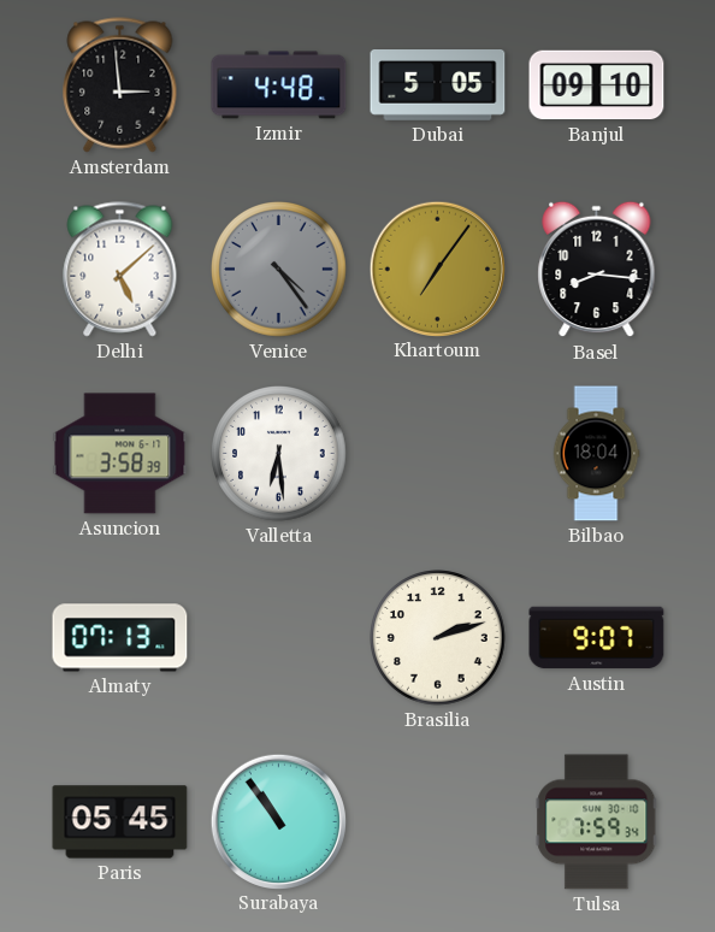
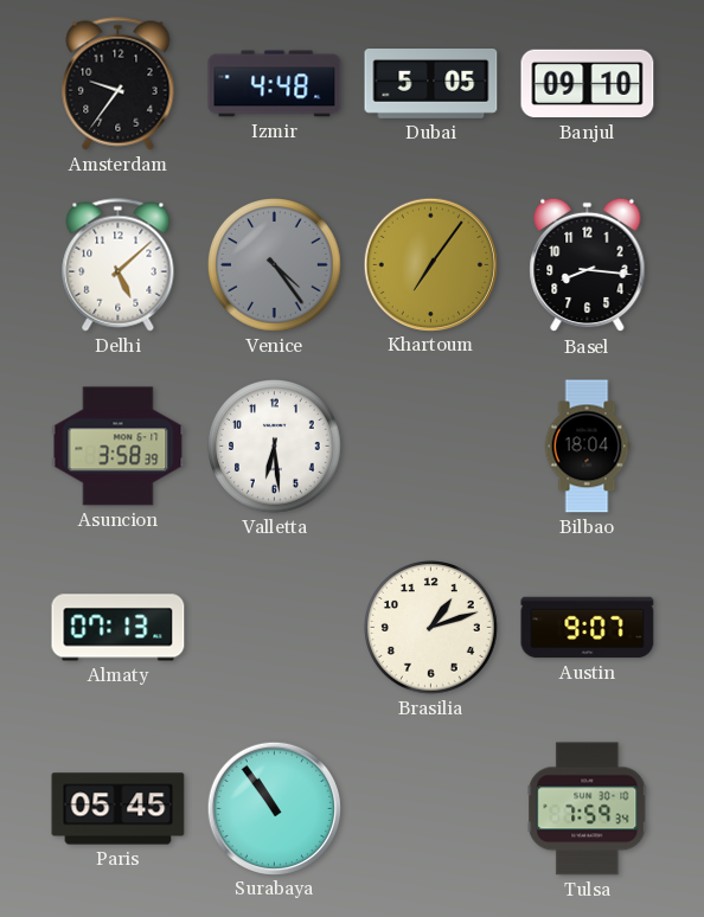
Amsterdam: 2:59 -> 9:36 (119, 84)
Brasilia: 2:12 -> 1:12 (431, 628)
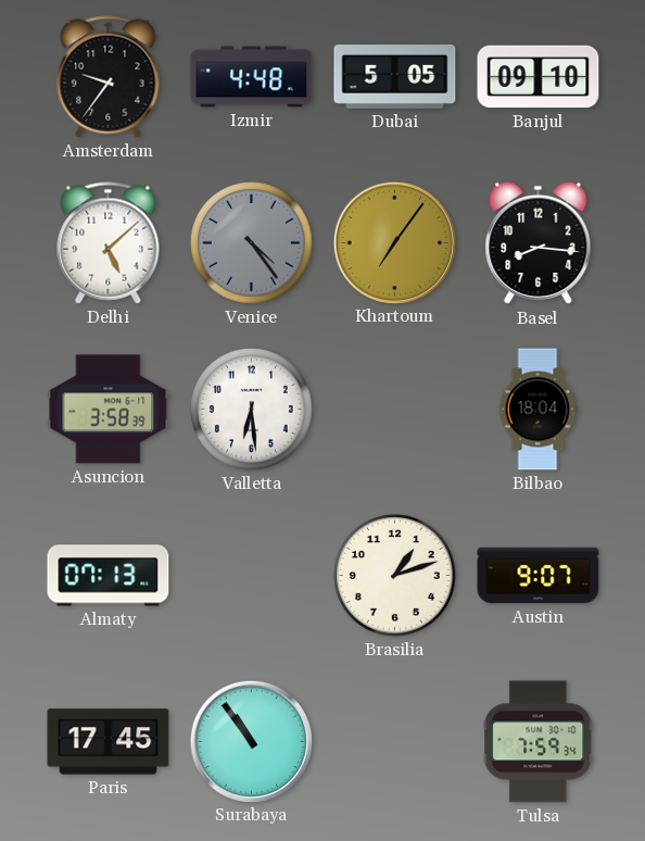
Paris: 05:45 -> 17:45 (109, 742)
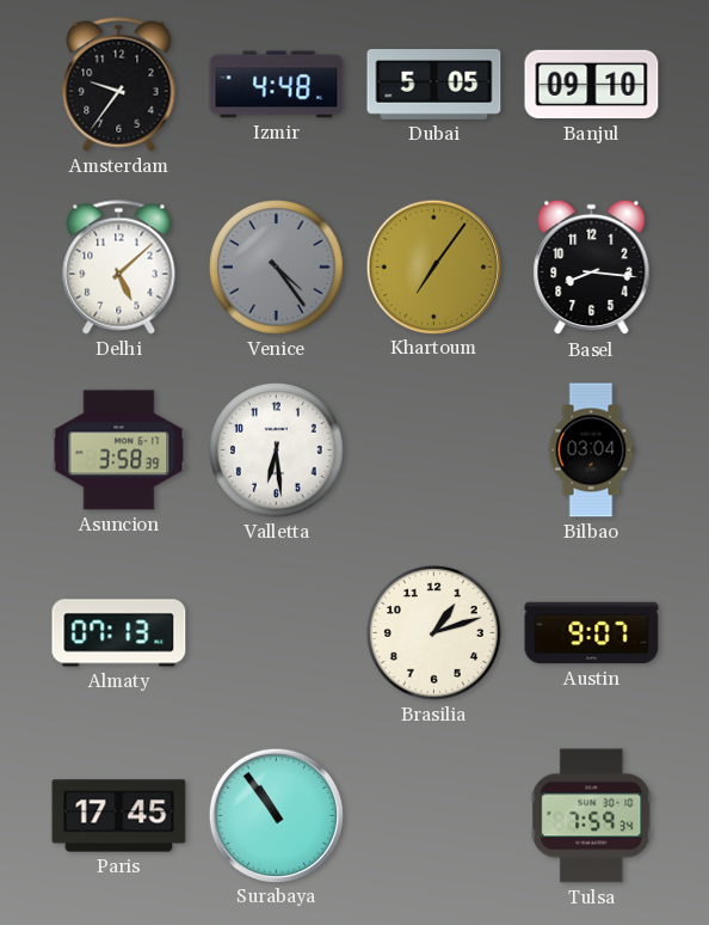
Bilbao: 18:04 -> 03:04 (591, 451)
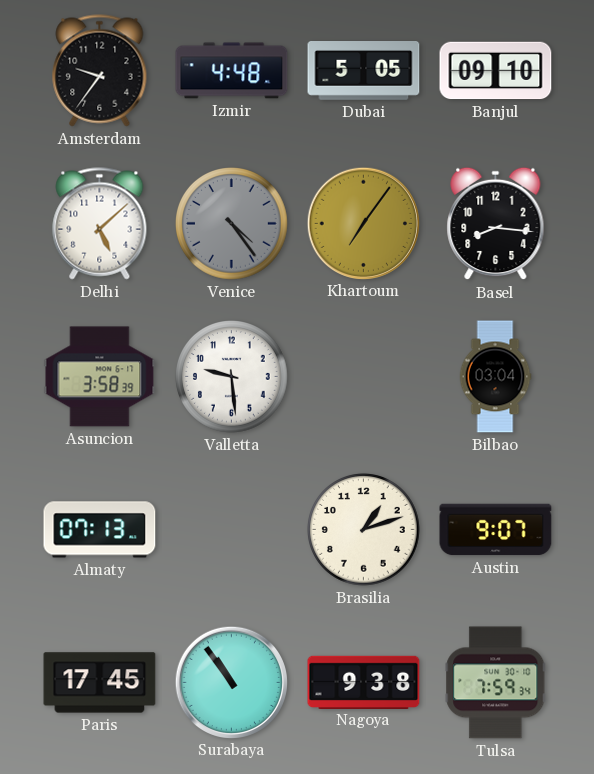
Valletta: 6:29 -> 9:29 (232, 377)
Nagoya: none -> 9:38 (364, 682)
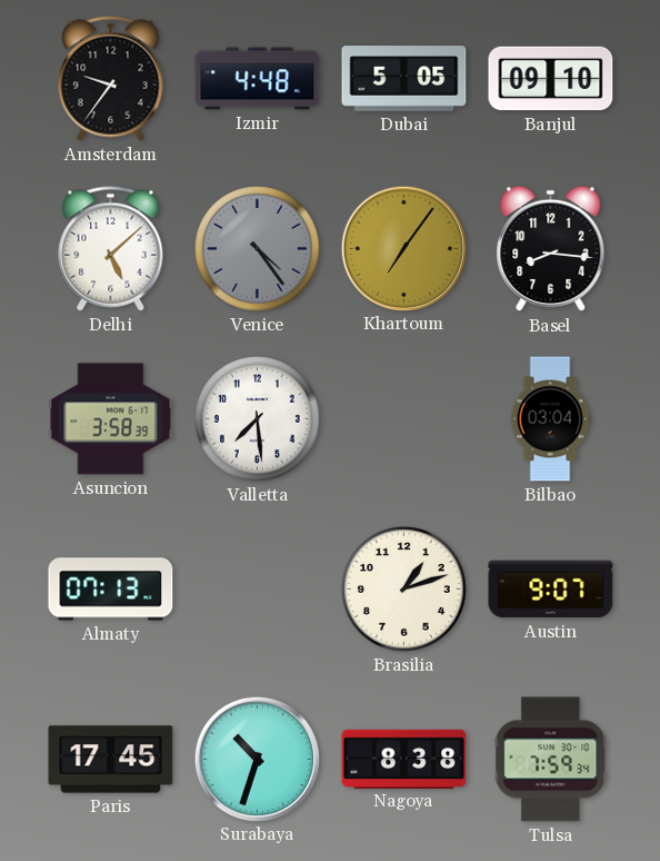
Valletta: 9:29 -> 7:29 (258, 419)
Surabaya: 10:54 -> 10:33 (257, 759)
Nagoya: 9:38 -> 8:38 (404, 759)
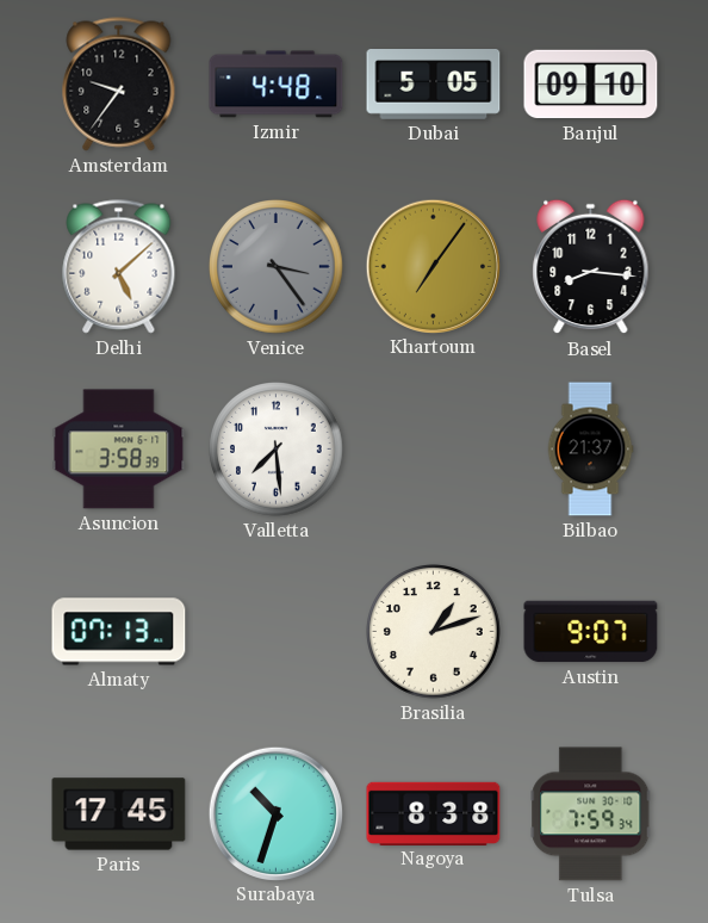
Venice: 4:24 -> 3:24 (277, 267)
Bilbao: 03:04 -> 21:37 (590, 450)
